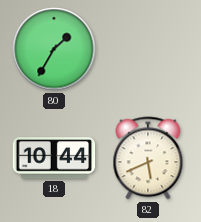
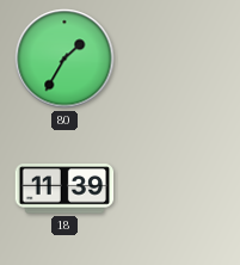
18: 10:44 -> 11:39 (64, 189)
82: 5:41 -> none (148, 158)
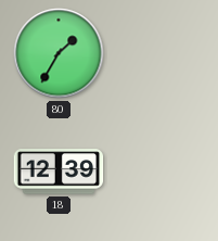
18: 11:39 -> 12:39 (59, 172)
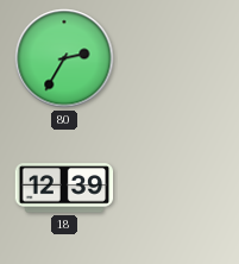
80: 1:35 -> 2:35 (64, 58)
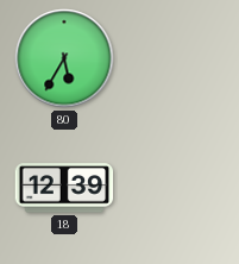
80: 2:35 -> 5:35 (64, 58)
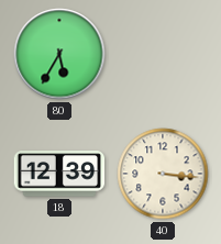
40: none -> 3:16 (163, 174)
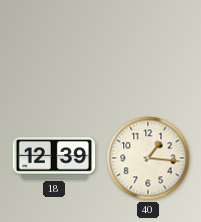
80: 5:35 -> none (59, 54)
40: 3:16 -> 1:16 (148, 158)
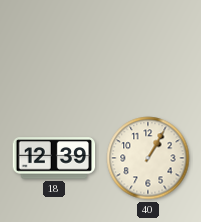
40: 1:16 -> 1:05 (148, 158)
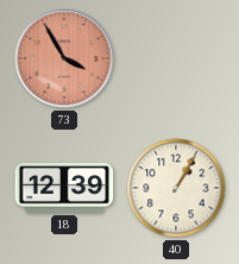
73: none -> 3:55 (64, 58)
